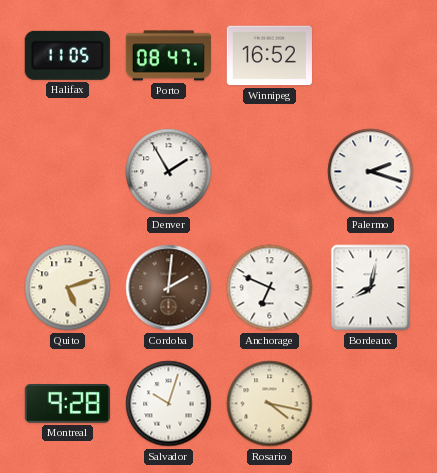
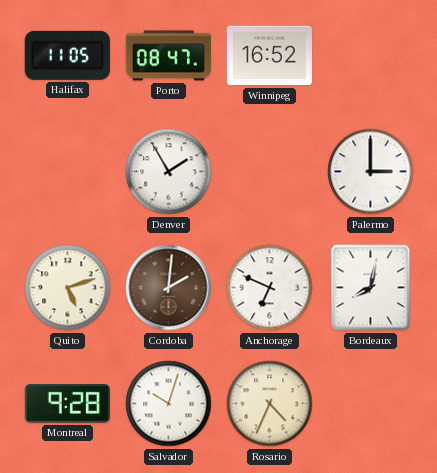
Palermo: 2:18 -> 3:00 (371, 172)
Rosario: 4:17 -> 4:34 (270, 404)
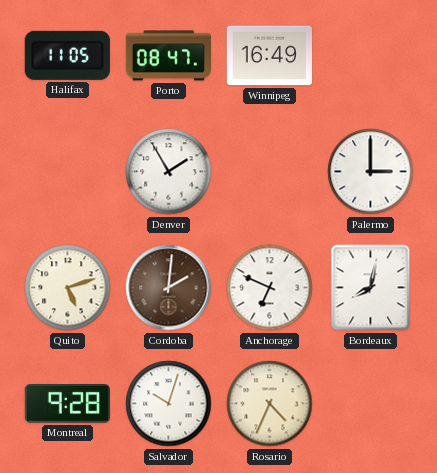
Winnipeg: 16:52 -> 16:49 (269, 56)
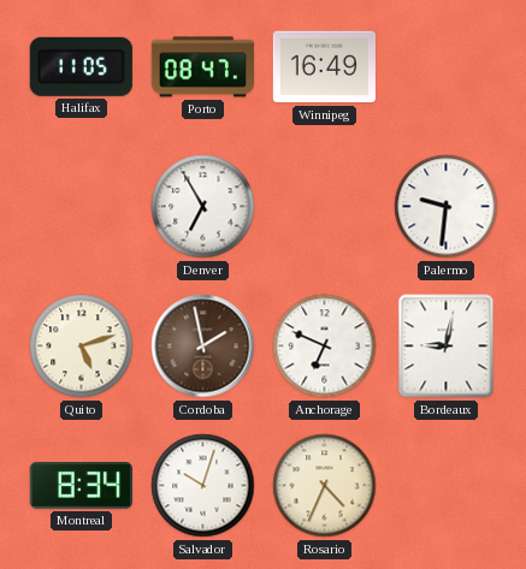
Denver: 1:55 -> 6:55 (203, 207)
Palermo: 3:00 -> 9:31 (447, 207)
Cordoba: 2:01 -> 1:58 (203, 346)
Bordeaux: 8:02 -> 9:02 (447, 346)
Montreal: 9:28 -> 8:34 (81, 486)
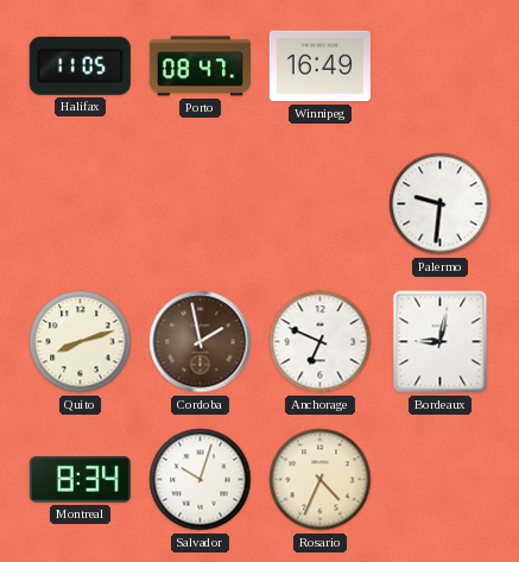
Denver: 6:55 -> none (203, 207)
Quito: 5:12 -> 8:12 (81, 342)
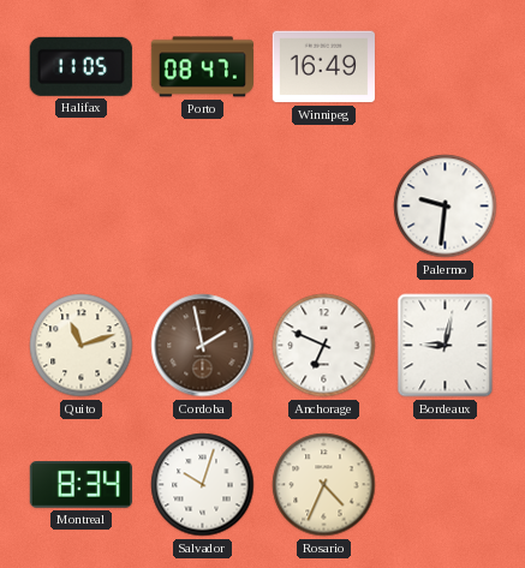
Quito: 8:12 -> 11:12 (82, 346)
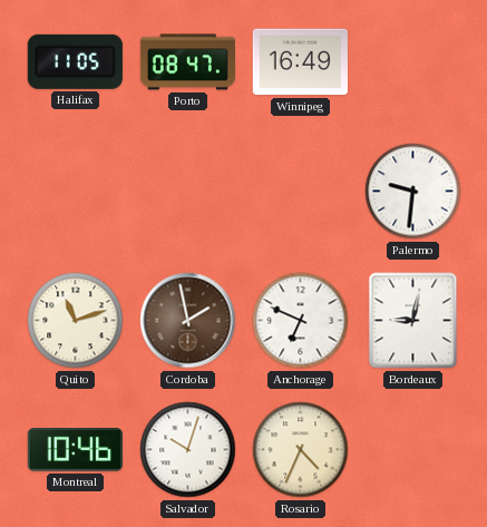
Montreal: 8:34 -> 10:46 (75, 450)
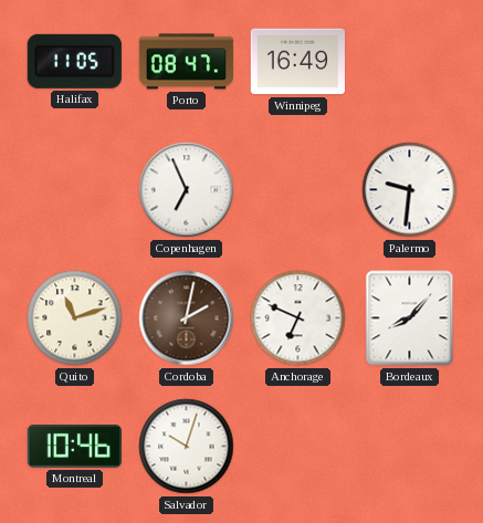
Copenhagen: none -> 6:56 (187, 190)
Cordoba: 1:58 -> 2:02 (187, 318)
Bordeaux: 9:02 -> 8:07 (410, 318)
Rosario: 4:34 -> none (301, 450)
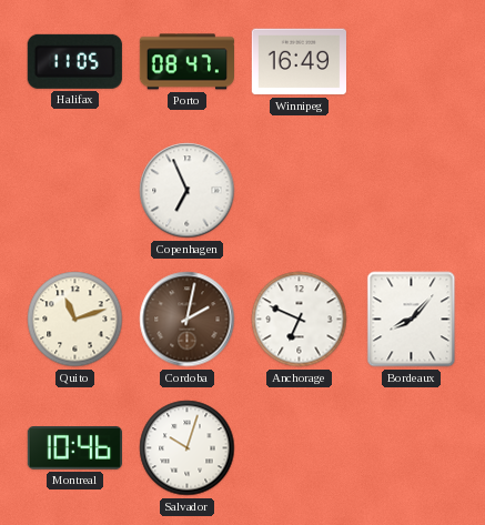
Palermo: 9:31 -> none (410, 190)
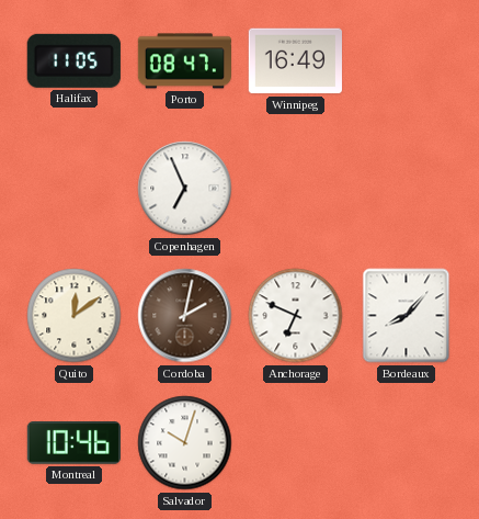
Quito: 11:12 -> 12:09 (75, 316)
